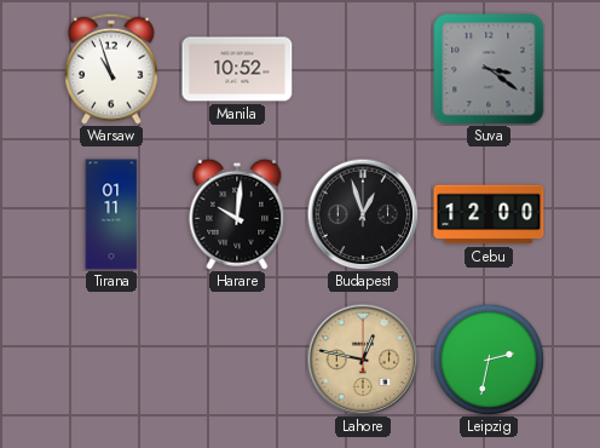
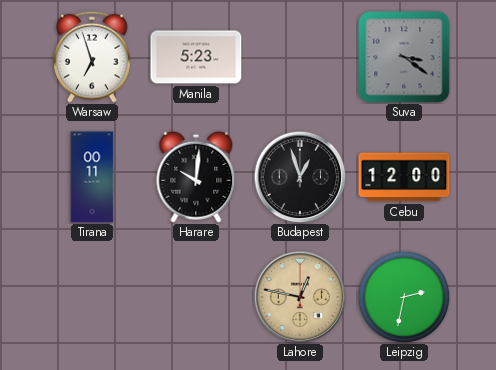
Warsaw: 10:57 -> 6:57 (92, 57)
Manila: 10:52 -> 5:23 (196, 57)
Tirana: 01:11 -> 00:11 (92, 177)
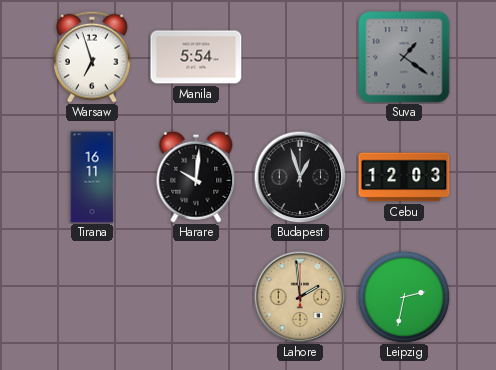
Manila: 5:23 -> 5:54 (196, 57)
Suva: 3:21 -> 1:21 (404, 57)
Tirana: 00:11 -> 16:11 (92, 177)
Cebu: 12:00 -> 12:03 (404, 177)
Lahore: 12:47 -> 1:59 (300, 297)
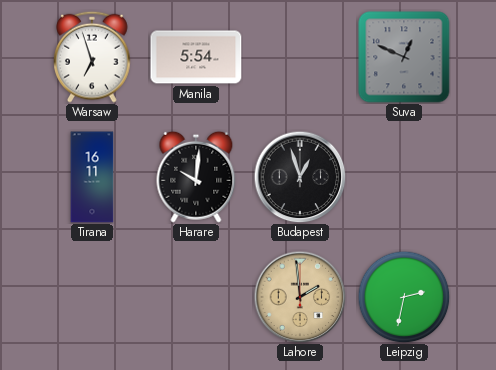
Suva: 1:21 -> 12:49 (404, 57)
Cebu: 12:03 -> none (404, 177)
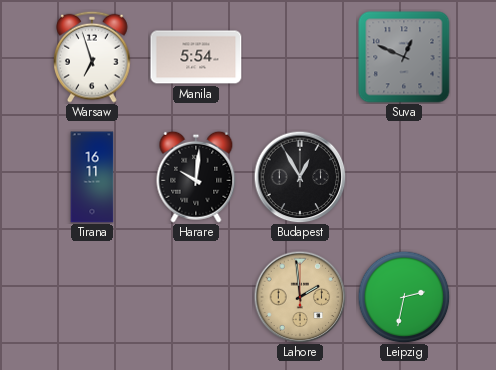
Budapest: 12:57 -> 12:55 (300, 177)
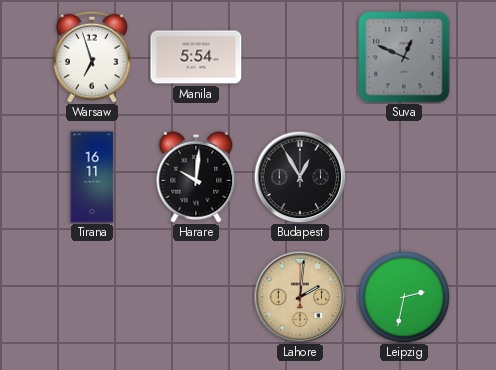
Lahore: 1:59 -> 2:01 (300, 297)
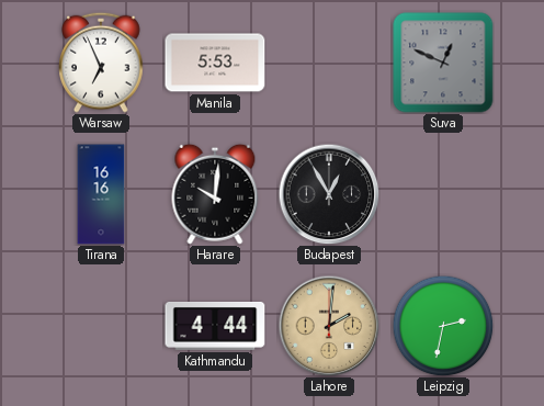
Warsaw: 6:57 -> 6:56 (101, 63)
Manila: 5:54 -> 5:53 (215, 63)
Tirana: 16:11 -> 16:16 (101, 194)
Kathmandu: none -> 4:44 (215, 327)
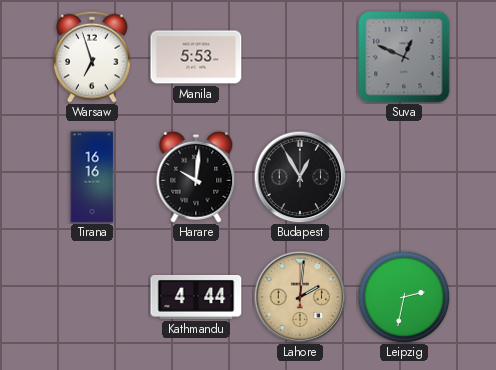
Warsaw: 6:56 -> 6:57 (92, 57)
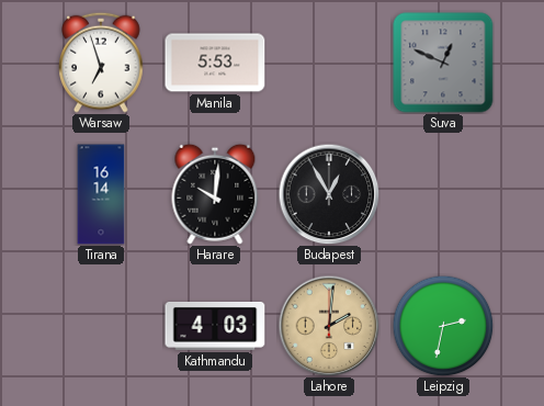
Tirana: 16:16 -> 16:14 (101, 194)
Kathmandu: 4:44 -> 4:03 (215, 327)
